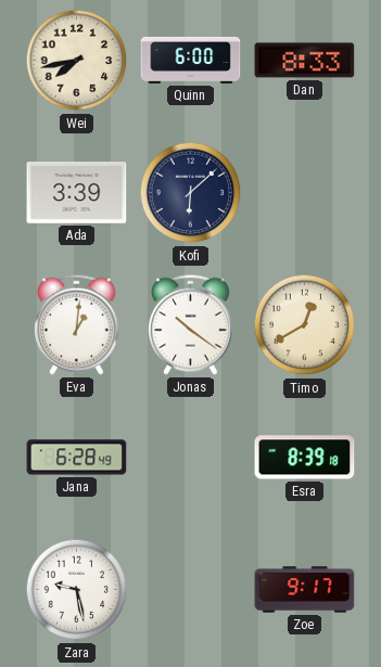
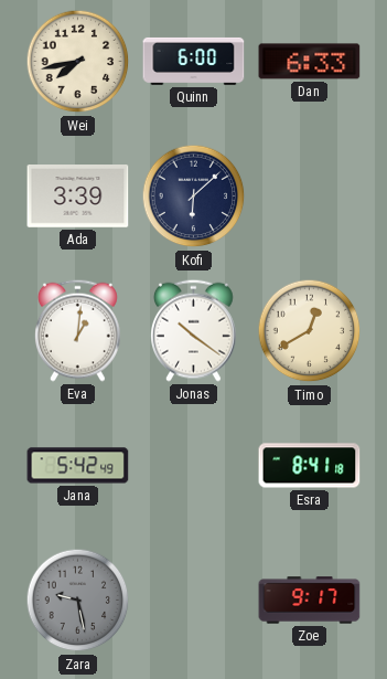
Dan: 8:33 -> 6:33 (310, 62)
Jana: 6:28 -> 5:42 (78, 466)
Esra: 8:39 -> 8:41 (310, 466)
Zara dial: white -> grey (78, 601)
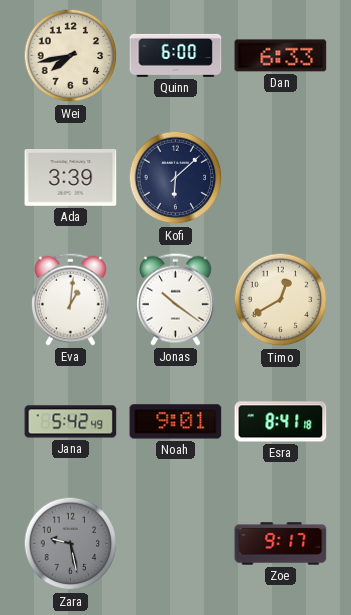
Noah: none -> 9:01 (176, 422)
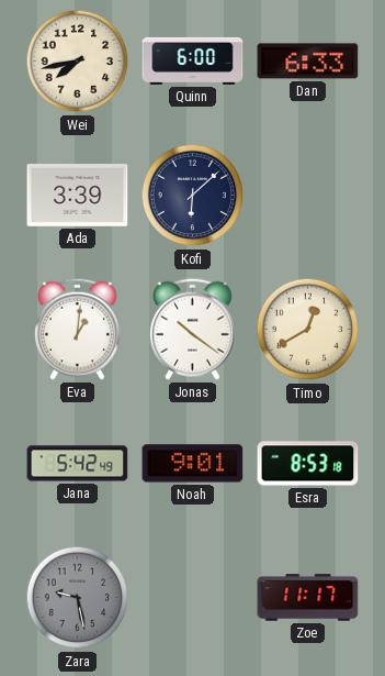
Esra: 8:41 -> 8:53 (308, 464)
Zoe: 9:17 -> 11:17 (308, 598)
